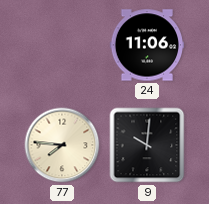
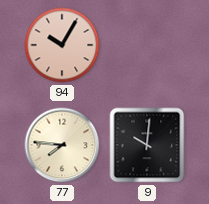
94: none -> 10:05 (62, 45)
24: 11:06 -> none (147, 45)
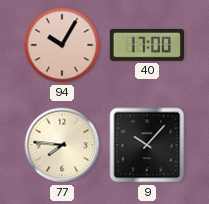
40: none -> 17:00 (147, 45)
9: 10:01 -> 10:07 (147, 145)
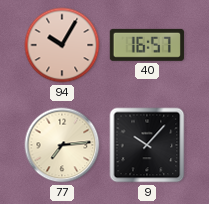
40: 17:00 -> 16:57 (147, 45)
77: 7:46 -> 7:14 (62, 145)
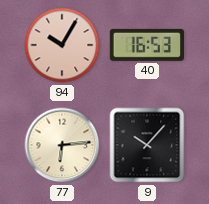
40: 16:57 -> 16:53 (147, 45)
77: 7:14 -> 6:14 (62, 145)
